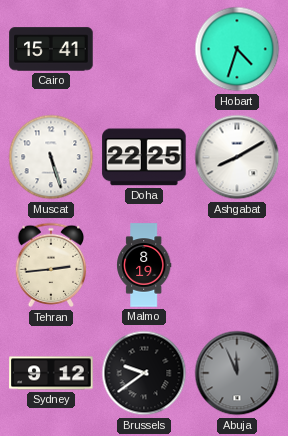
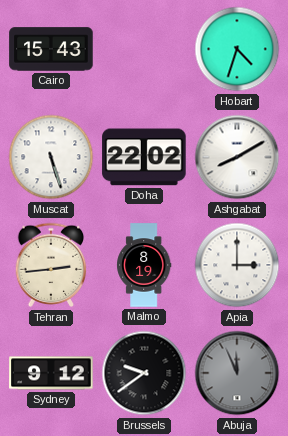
Cairo: 15:41 -> 15:43 (51, 49)
Doha: 22:25 -> 22:02 (144, 157)
Apia: none -> 3:00 (237, 265)
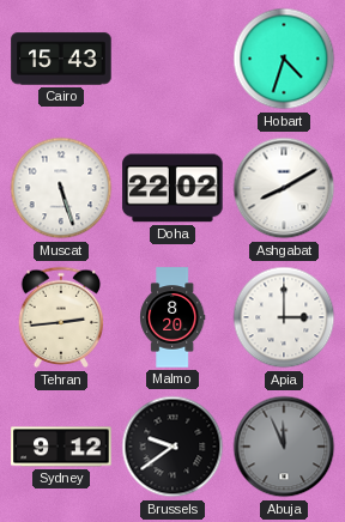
Malmo: 8:19 -> 8:20 (172, 317)
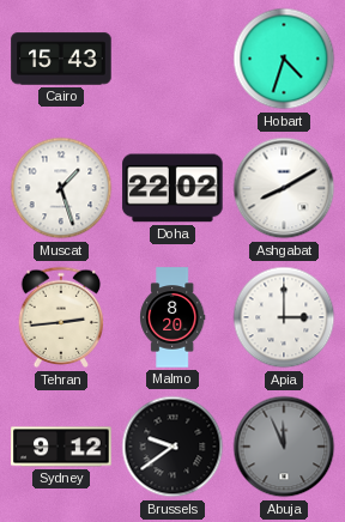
Muscat: 5:27 -> 1:27 (61, 188)
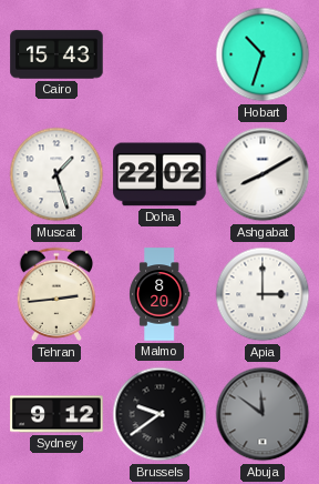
Hobart: 4:33 -> 10:33 (263, 54)
Abuja: 11:56 -> 11:51 (263, 414)
